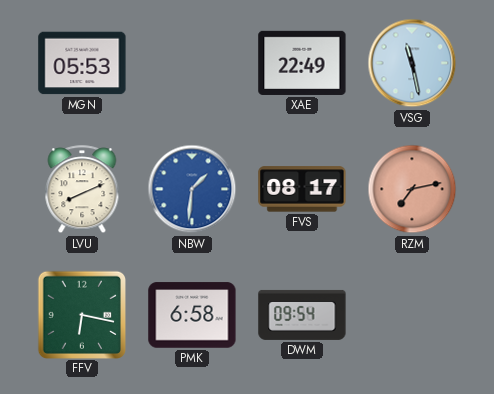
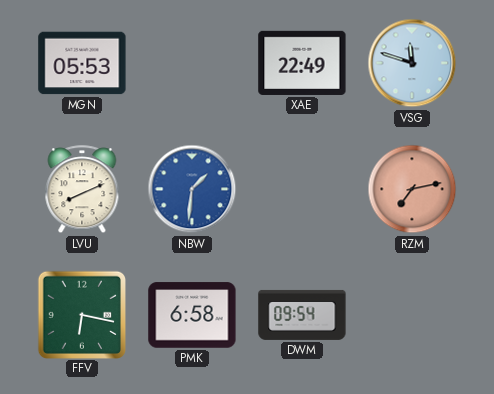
VSG: 11:28 -> 11:48 (412, 63)
FVS: 08:17 -> none (302, 189)
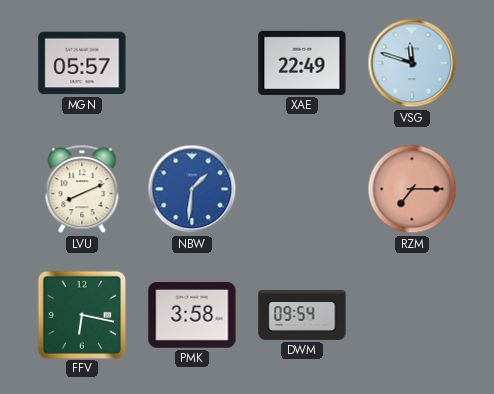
MGN: 05:53 -> 05:57 (82, 63)
RZM: 7:13 -> 7:15 (412, 189)
PMK: 6:58 -> 3:58 (192, 315)
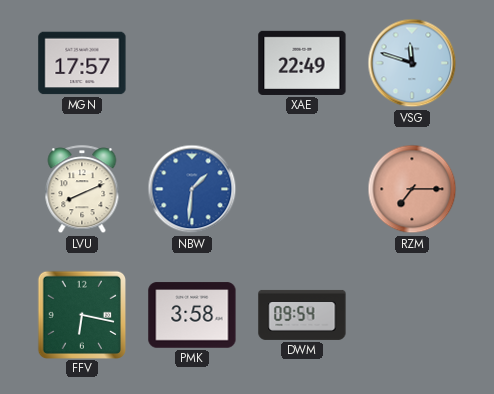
MGN: 05:57 -> 17:57 (82, 63)
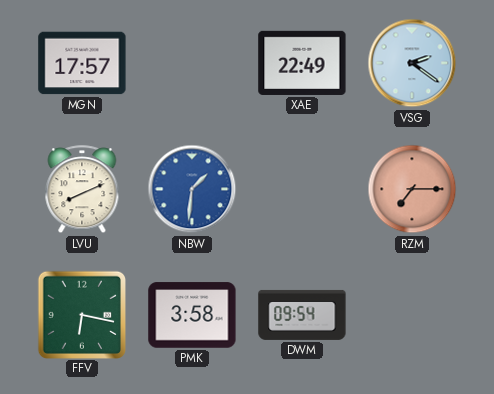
VSG: 11:48 -> 2:21 (412, 63)
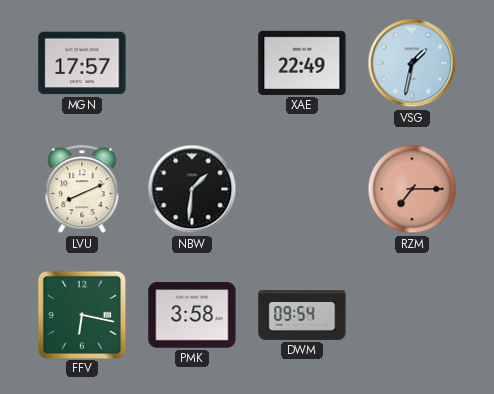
VSG: 2:21 -> 1:32 (412, 63)
NBW dial: blue -> black (192, 189)
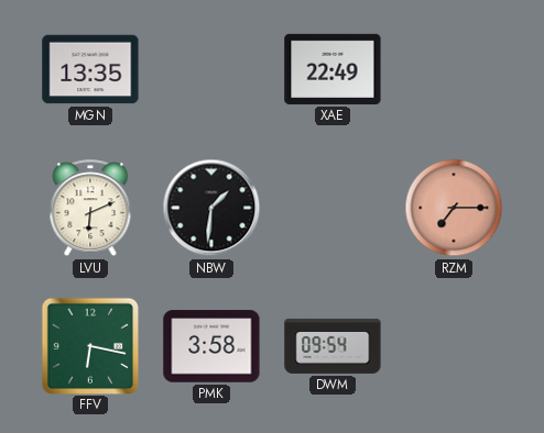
MGN: 17:57 -> 13:35 (90, 69)
VSG: 1:32 -> none (412, 63)
LVU: 8:11 -> 6:11 (90, 209)
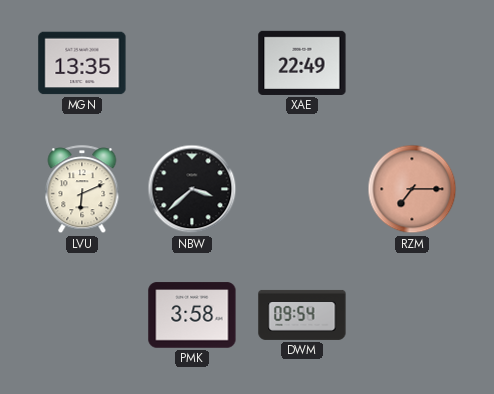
NBW: 1:31 -> 3:38 (192, 189)
FFV: 6:17 -> none (89, 345)
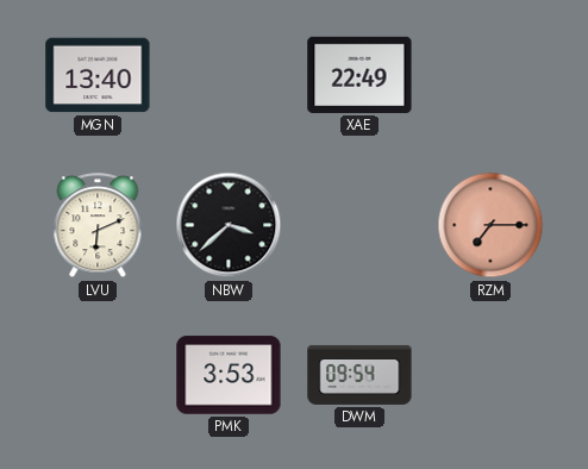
MGN: 13:35 -> 13:40 (98, 75)
PMK: 3:58 -> 3:53 (229, 375)
